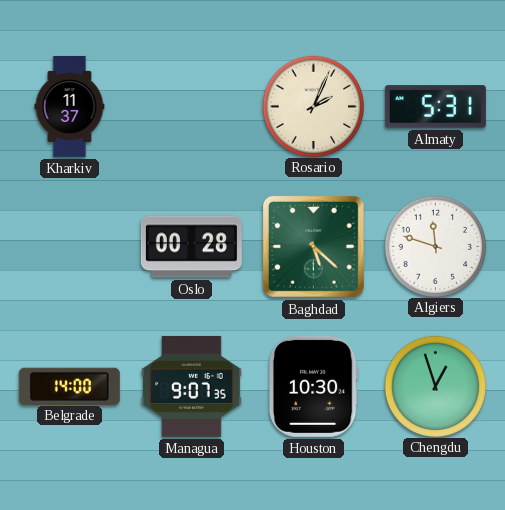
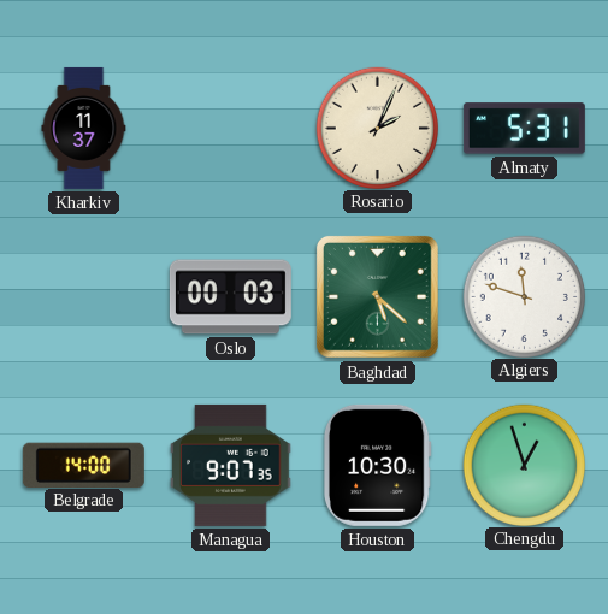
Oslo: 00:28 -> 00:03 (230, 297)
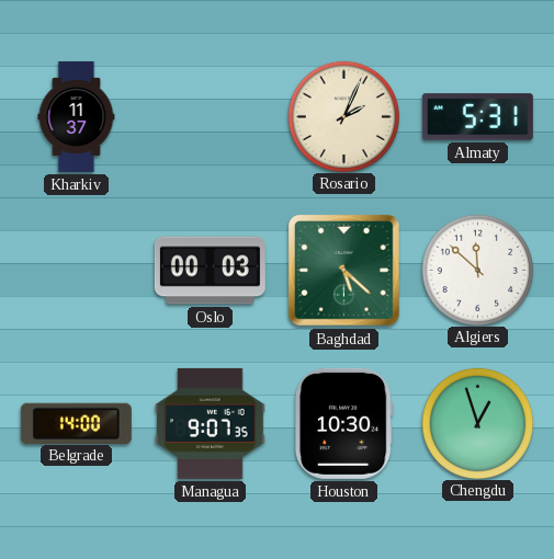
Algiers: 11:48 -> 11:52 (477, 270)
